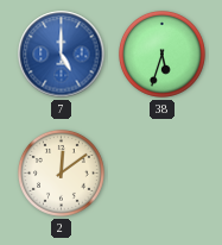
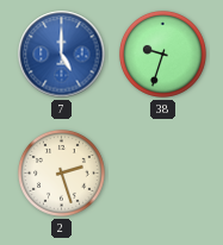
38: 5:33 -> 9:33 (163, 55)
2: 12:09 -> 2:27 (62, 174)
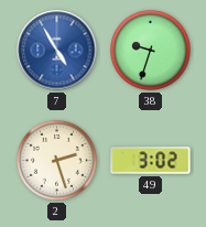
7: 5:00 -> 4:55 (57, 51)
49: none -> 3:02 (151, 161)
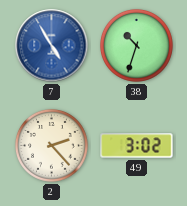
38: 9:33 -> 10:33 (137, 46)
2: 2:27 -> 2:23 (52, 146)
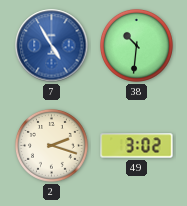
38: 10:33 -> 10:31 (137, 46)
2: 2:23 -> 2:18 (52, 146)
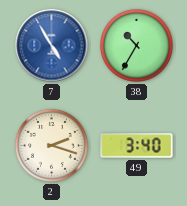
38: 10:31 -> 10:35 (137, 46)
49: 3:02 -> 3:40 (137, 146)
